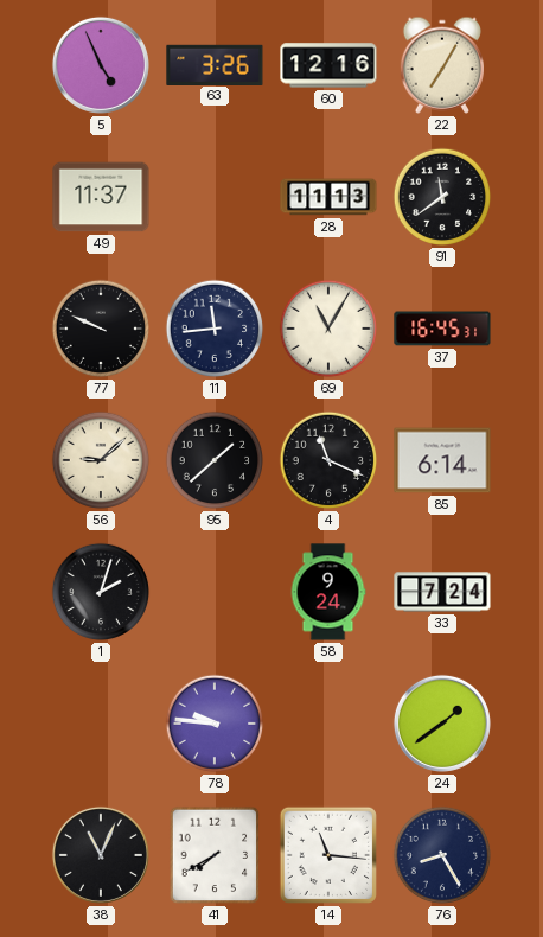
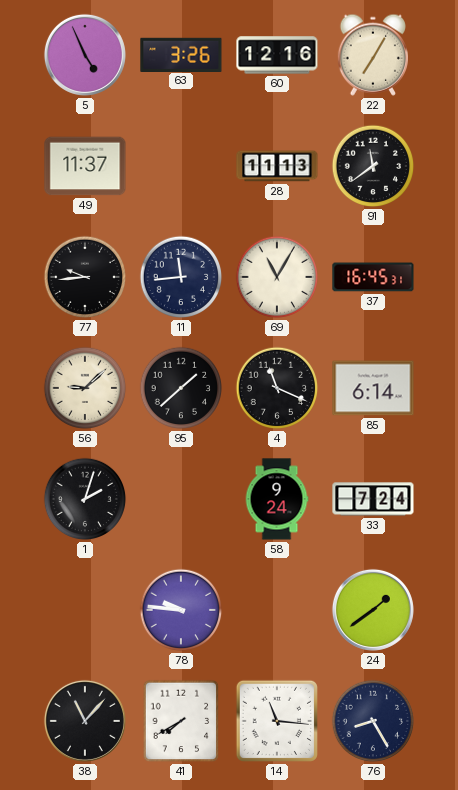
77: 9:49 -> 9:44 (85, 277)
38: 11:04 -> 11:07 (85, 721)
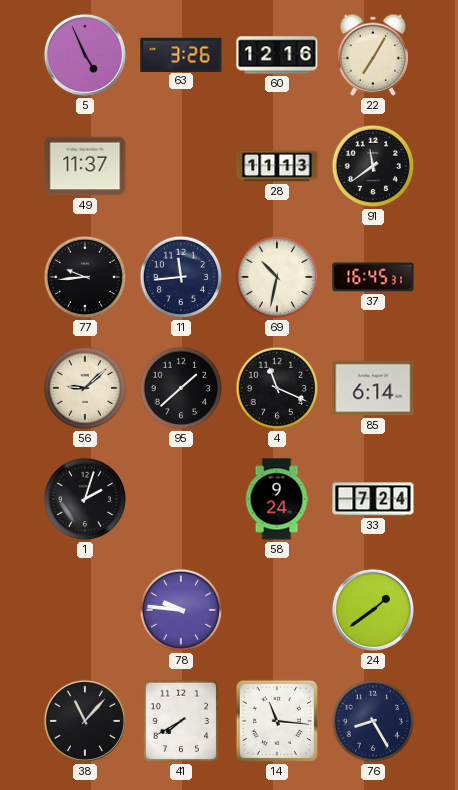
69: 11:05 -> 10:32 (277, 277)
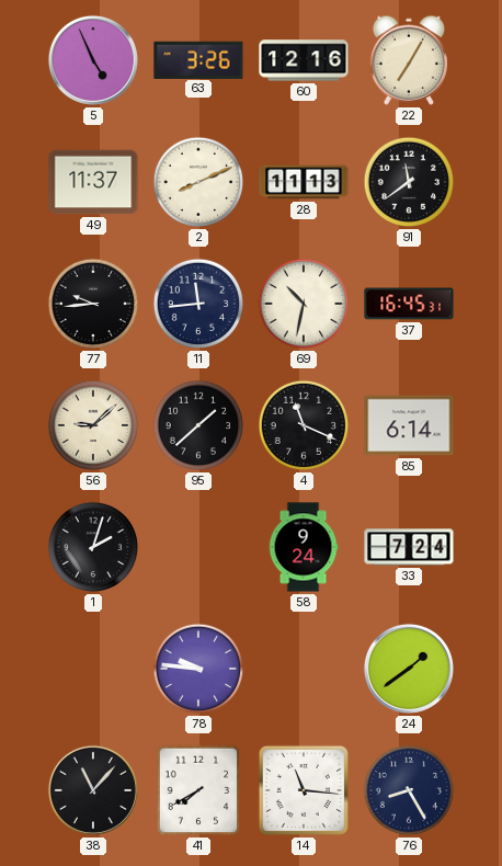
2: none -> 8:11 (198, 182)
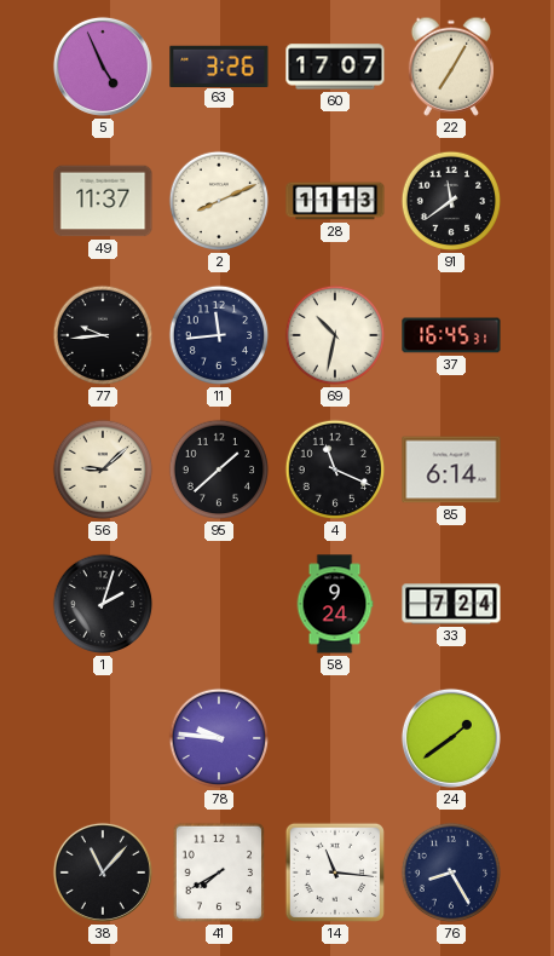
60: 12:16 -> 17:07 (335, 67)
